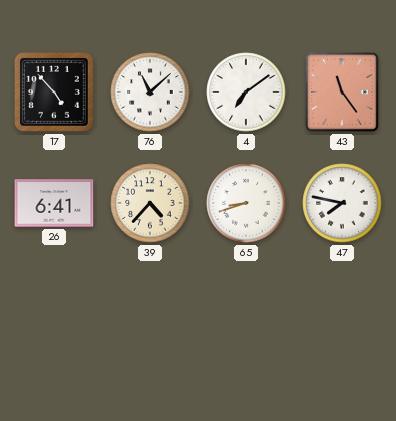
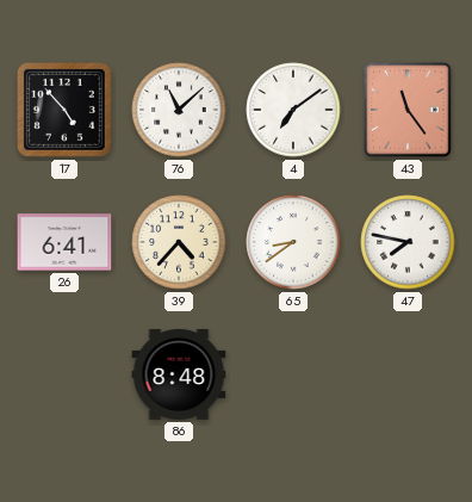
65: 8:42 -> 8:39 (293, 242)
86: none -> 8:48 (179, 374)
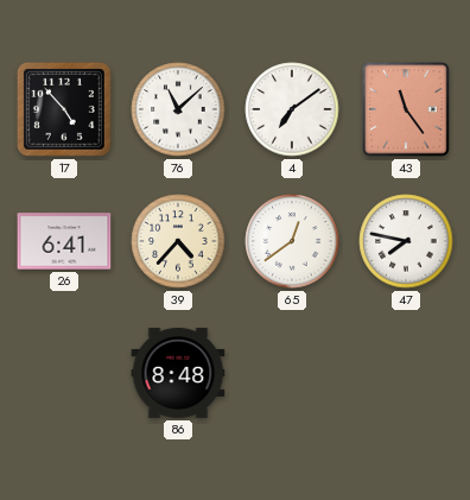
65: 8:39 -> 12:39 (292, 241)
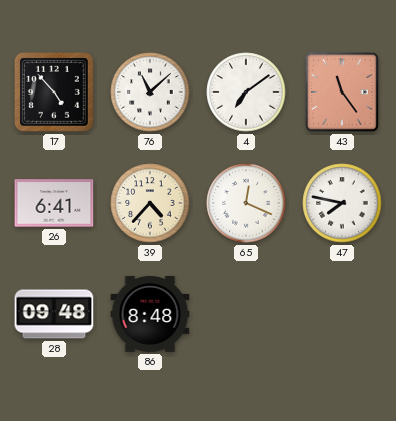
65: 12:39 -> 12:19 (246, 203)
28: none -> 09:48 (54, 314)
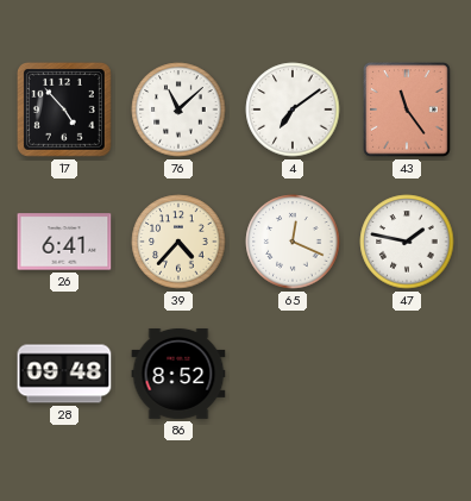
47: 7:47 -> 1:47 (407, 242)
86: 8:48 -> 8:52 (178, 374)
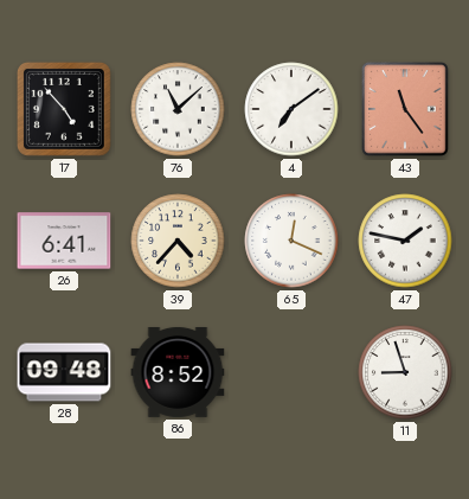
11: none -> 8:57 (405, 372)
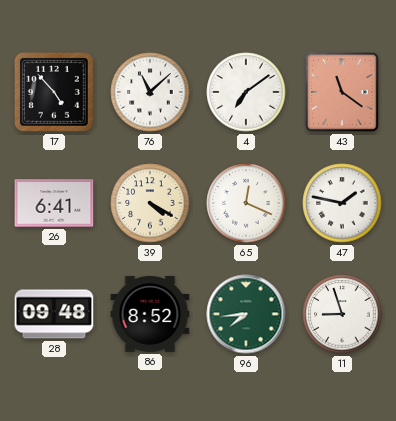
43: 11:24 -> 11:21 (342, 92)
39: 4:37 -> 4:20 (150, 203)
96: none -> 7:44 (246, 314)
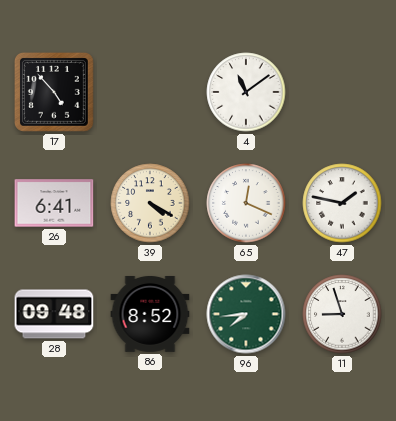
76: 11:08 -> none (150, 92)
4: 7:09 -> 11:09 (246, 92)
43: 11:21 -> none (342, 92)
